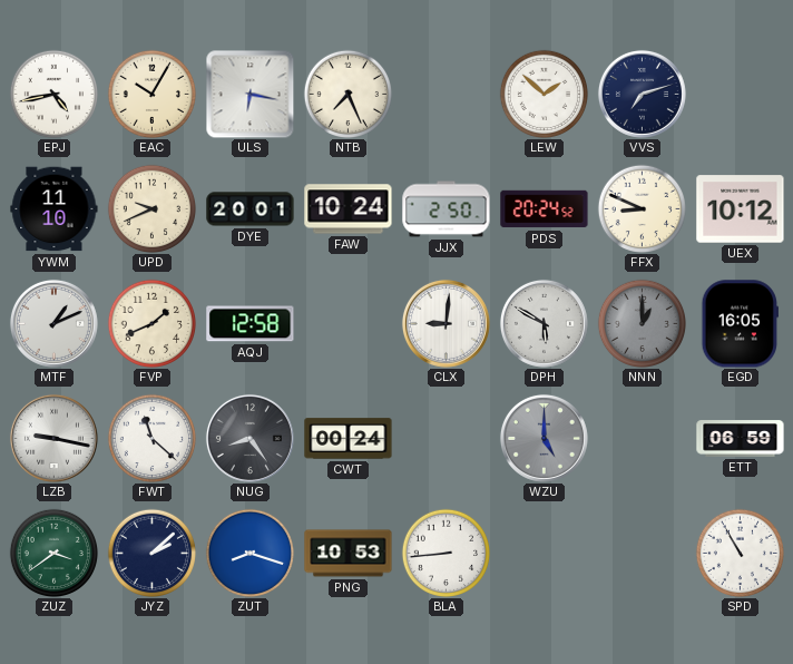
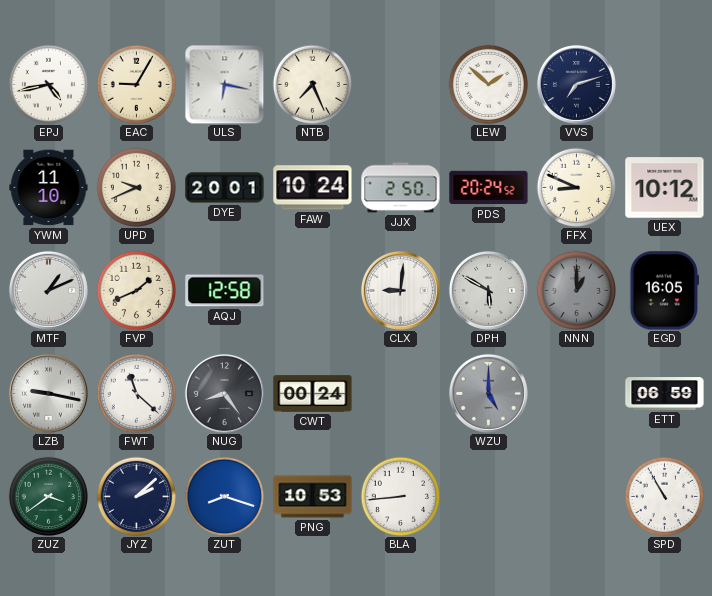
EAC: 10:05 -> 9:05 (136, 84)
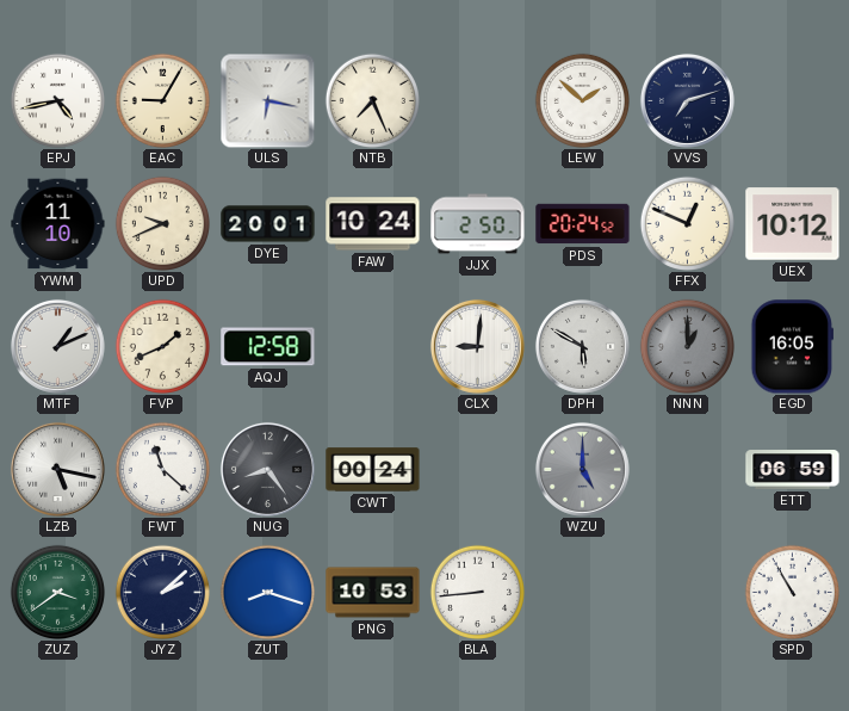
FFX: 8:49 -> 12:49 (687, 223)
LZB: 9:17 -> 5:17 (57, 469)
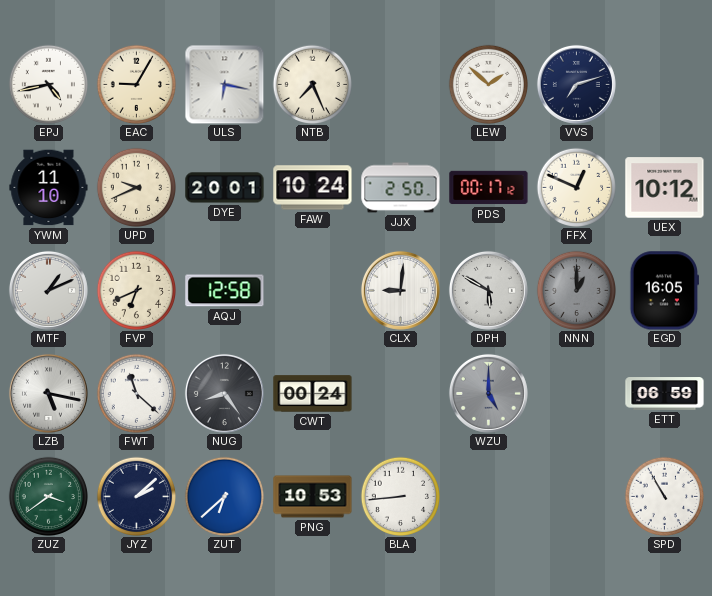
PDS: 20:24 -> 00:17 (489, 188)
FVP: 1:41 -> 6:41 (136, 290)
ZUT: 8:18 -> 6:38 (224, 496)
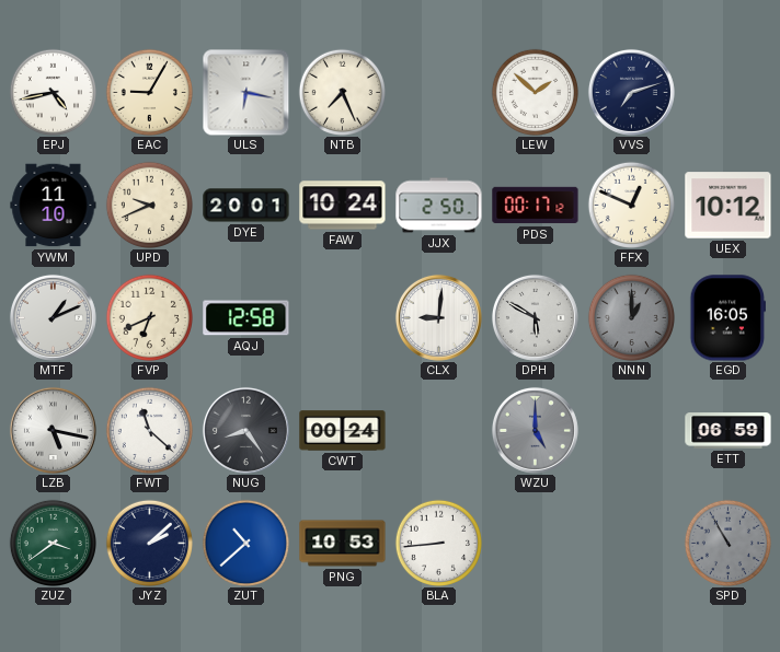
ZUT: 6:38 -> 10:38 (245, 543)
SPD dial: white -> grey (727, 543)
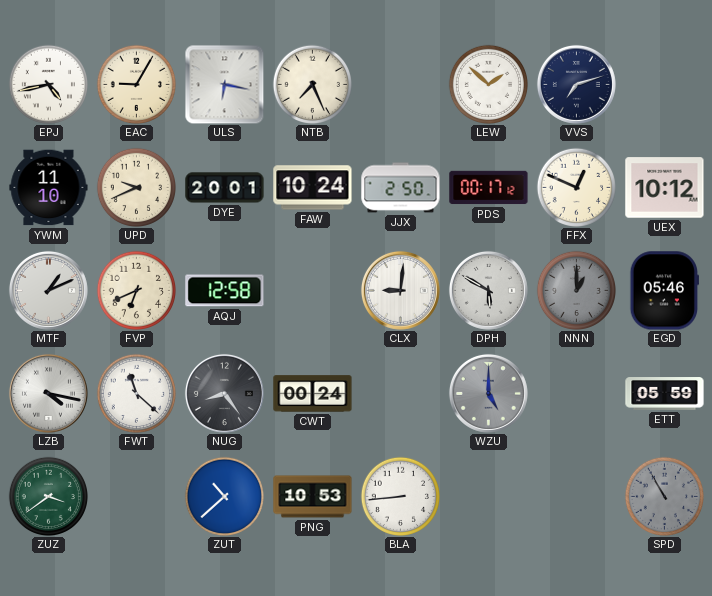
EGD: 16:05 -> 05:46 (664, 291)
LZB: 5:17 -> 4:17 (48, 393)
ETT: 06:59 -> 05:59 (665, 394)
JYZ: 2:08 -> none (149, 543)
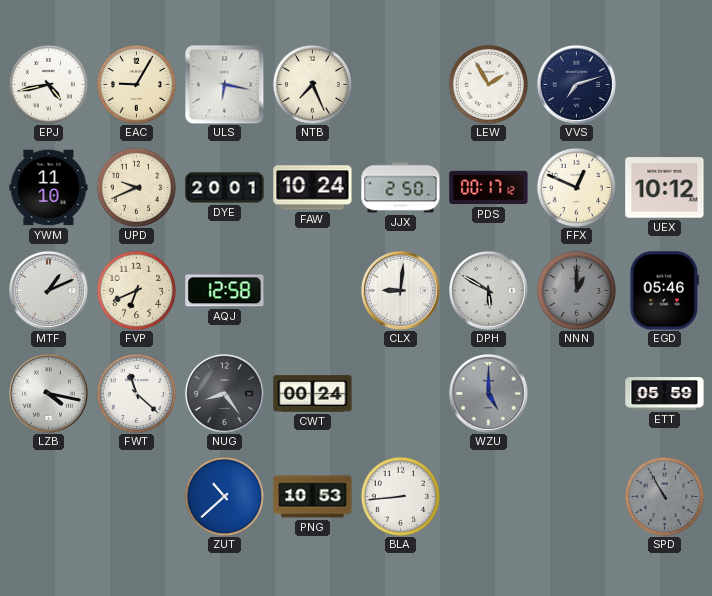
LEW: 1:52 -> 1:55 (488, 84)
ZUZ: 3:39 -> none (48, 496)
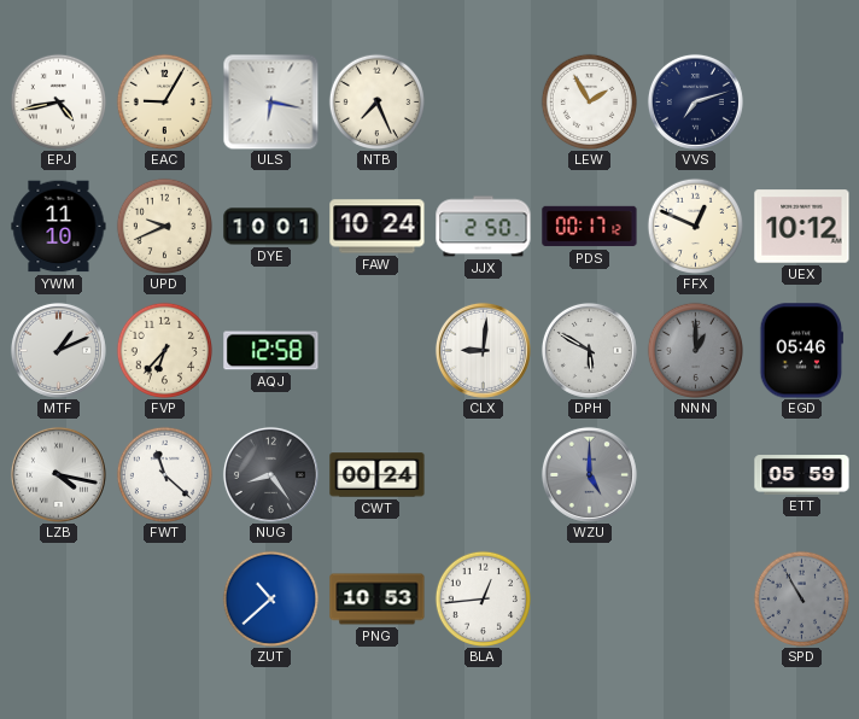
DYE: 20:01 -> 10:01 (271, 227)
FVP: 6:41 -> 6:37 (164, 350)
BLA: 8:44 -> 12:44 (483, 598)
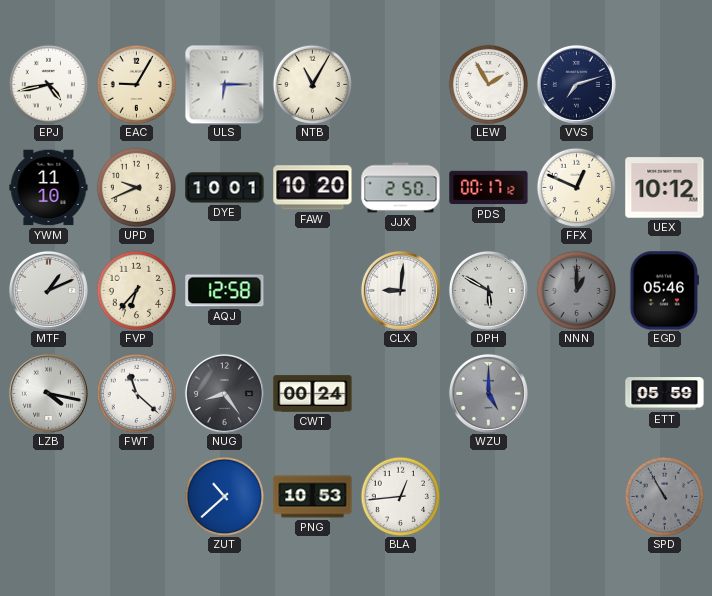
ULS: 6:17 -> 6:15 (224, 84)
NTB: 7:26 -> 11:05 (312, 84)
FAW: 10:24 -> 10:20 (313, 188)
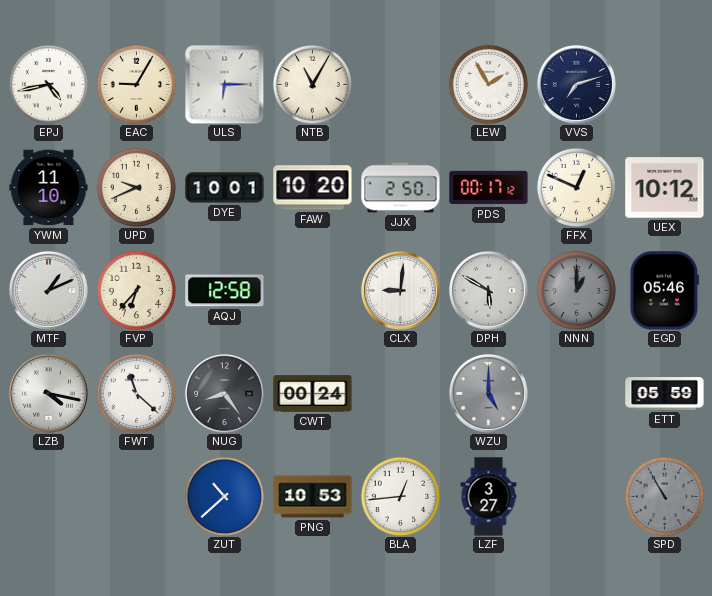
LZF: none -> 3:27 (489, 497)
